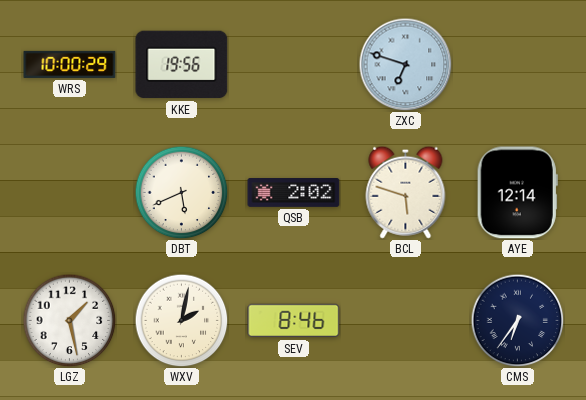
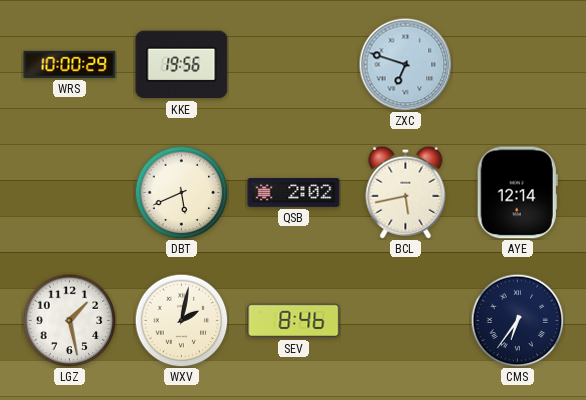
BCL: 5:48 -> 5:43 (406, 192)
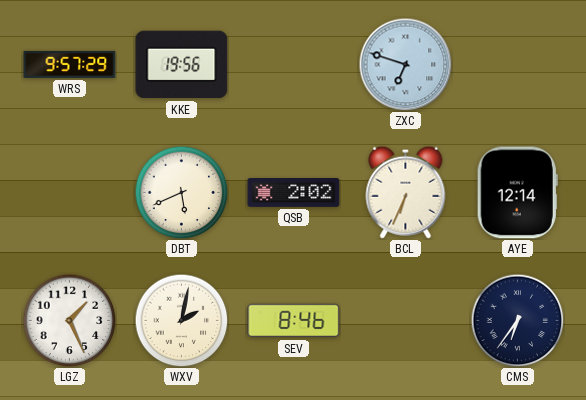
WRS: 10:00 -> 9:57 (70, 64)
BCL: 5:43 -> 6:34 (406, 192)
LGZ: 1:28 -> 1:26 (69, 320)
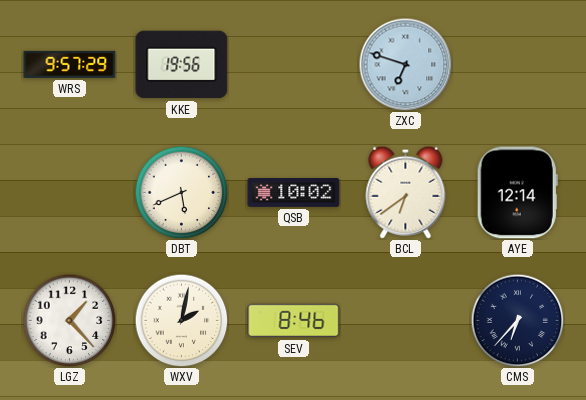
QSB: 2:02 -> 10:02 (294, 193)
BCL: 6:34 -> 6:39 (406, 192)
LGZ: 1:26 -> 1:23 (69, 320)
CMS: 6:36 -> 6:37 (517, 320)
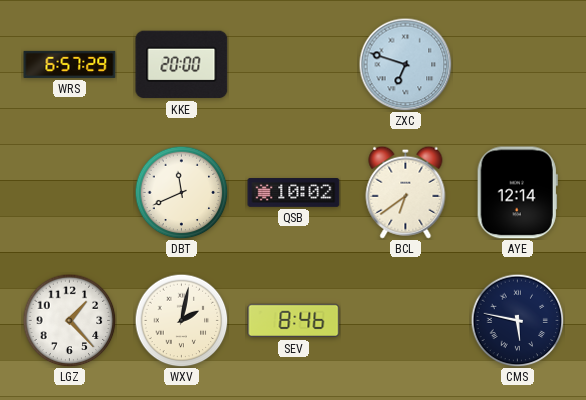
WRS: 9:57 -> 6:57 (70, 64)
KKE: 19:56 -> 20:00 (182, 65)
DBT: 5:41 -> 11:41 (181, 192)
CMS: 6:37 -> 5:47 (517, 320)
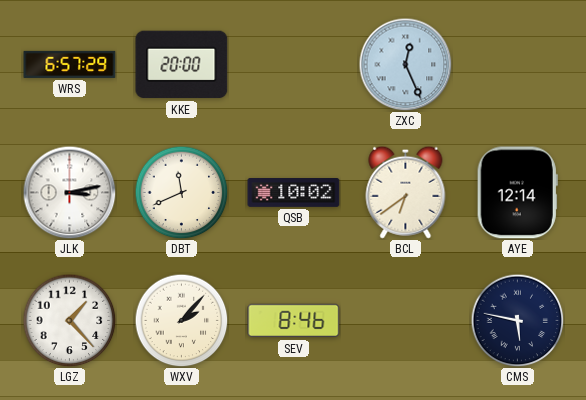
ZXC: 6:48 -> 12:26 (405, 64)
JLK: none -> 3:13 (69, 192)
WXV: 2:02 -> 2:07 (181, 320)
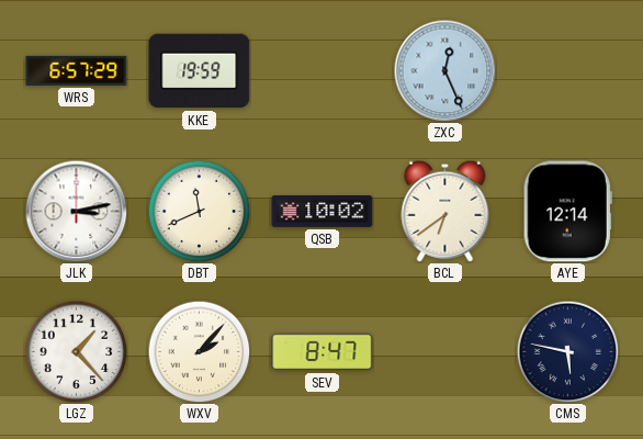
KKE: 20:00 -> 19:59 (200, 71)
SEV: 8:46 -> 8:47 (323, 352)
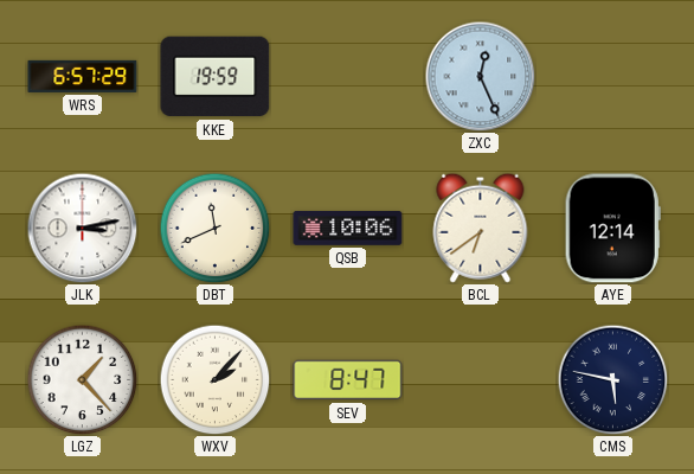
QSB: 10:02 -> 10:06 (348, 229)
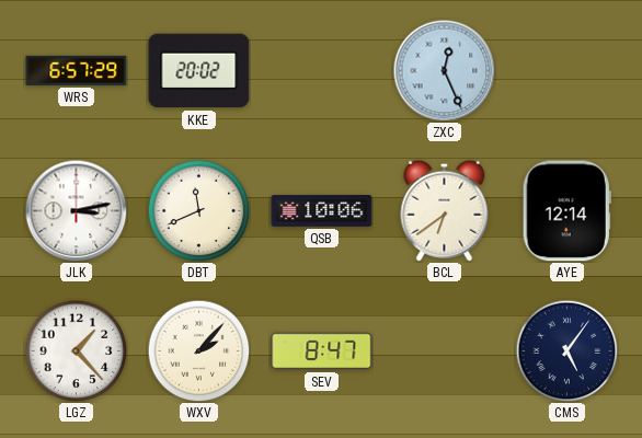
KKE: 19:59 -> 20:02 (199, 71)
CMS: 5:47 -> 5:06 (566, 350)
